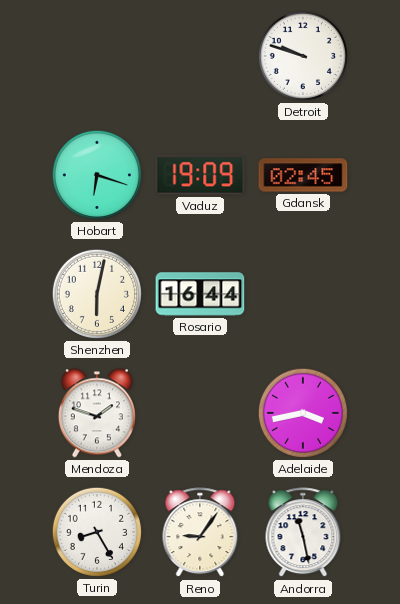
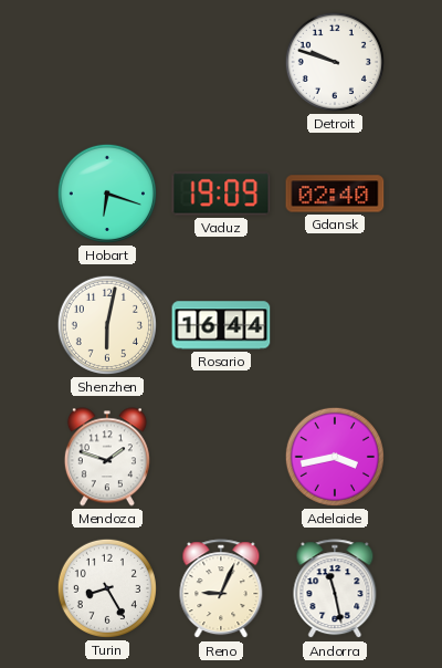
Gdansk: 02:45 -> 02:40 (335, 194)
Reno: 9:06 -> 9:04 (221, 589)
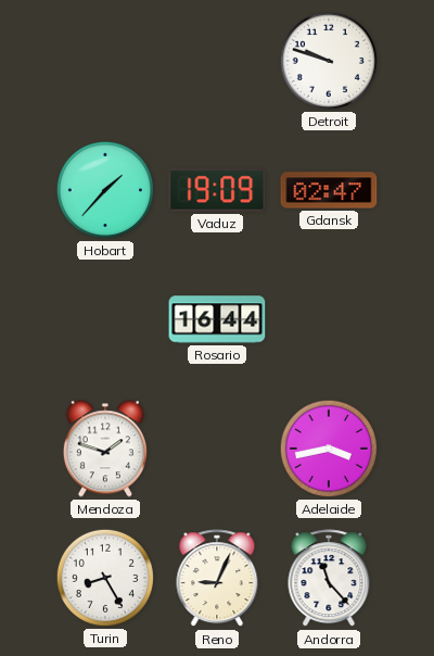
Hobart: 6:18 -> 1:37 (105, 190)
Gdansk: 02:40 -> 02:47 (329, 190)
Shenzhen: 6:02 -> none (107, 325)
Andorra: 11:28 -> 11:23 (329, 579)
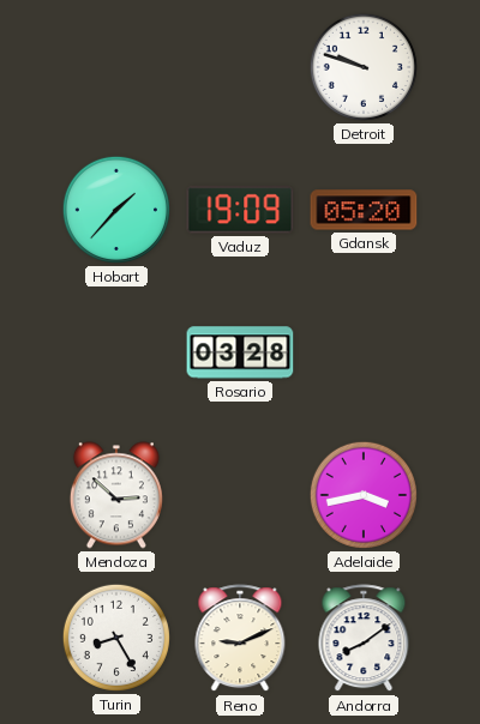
Gdansk: 02:47 -> 05:20 (364, 210)
Rosario: 16:44 -> 03:28 (240, 352)
Mendoza: 1:48 -> 2:52 (116, 495)
Reno: 9:04 -> 9:11 (240, 639)
Andorra: 11:23 -> 8:09 (364, 639)
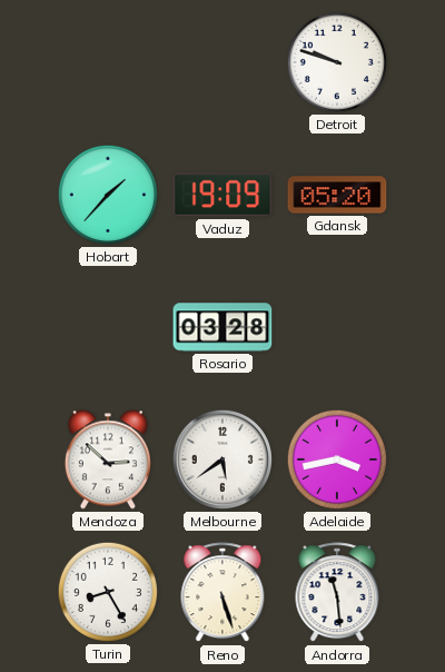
Melbourne: none -> 5:39 (222, 459)
Reno: 9:11 -> 5:27 (222, 593)
Andorra: 8:09 -> 11:29 (337, 593)
